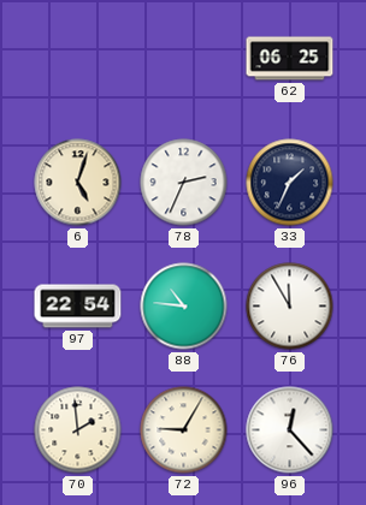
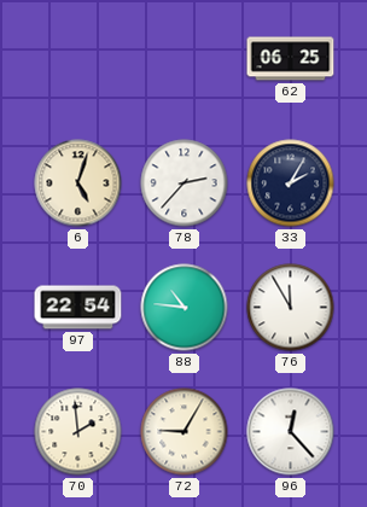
78: 2:34 -> 2:37 (185, 183)
33: 1:34 -> 2:05 (291, 183)
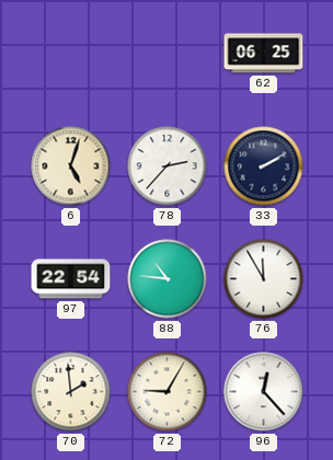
33: 2:05 -> 2:10 (264, 166)
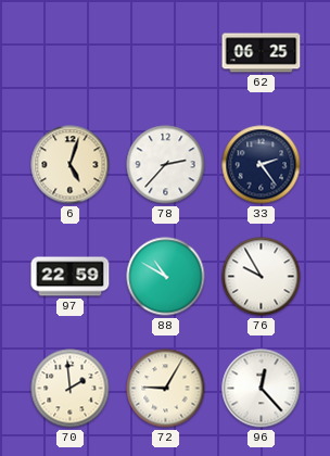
33: 2:10 -> 2:24 (262, 165)
97: 22:54 -> 22:59 (71, 277)
88: 10:46 -> 10:50 (166, 277)
76: 11:55 -> 9:55 (262, 277)
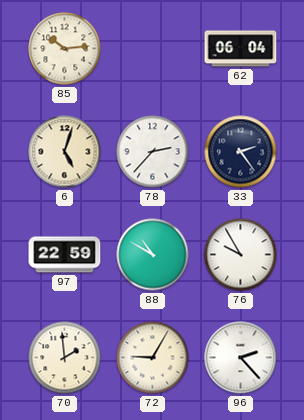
85: none -> 10:14 (65, 49)
62: 06:25 -> 06:04 (241, 49)
96: 12:23 -> 2:23 (241, 358)
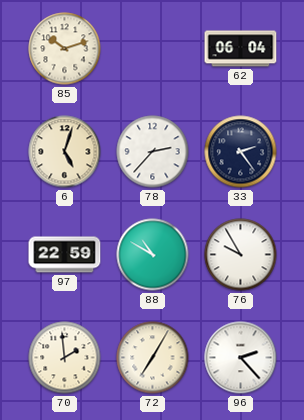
85: 10:14 -> 10:12 (65, 49)
72: 9:05 -> 7:05 (153, 358)
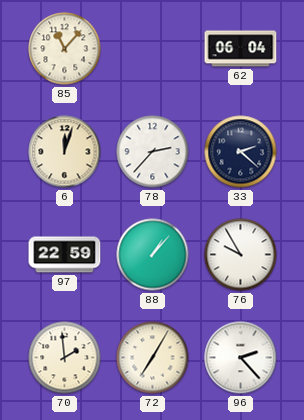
85: 10:12 -> 11:07 (65, 49)
6: 5:03 -> 12:03 (65, 152)
33: 2:24 -> 2:22 (241, 152)
88: 10:50 -> 1:07 (153, 255)
